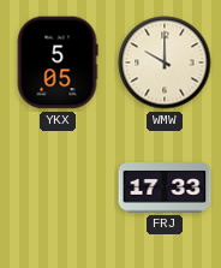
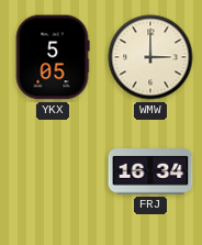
WMW: 10:00 -> 3:00 (150, 57)
FRJ: 17:33 -> 16:34 (150, 171)
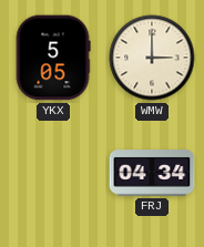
FRJ: 16:34 -> 04:34 (152, 173)
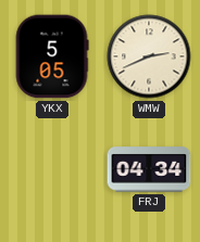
WMW: 3:00 -> 2:41 (149, 56)
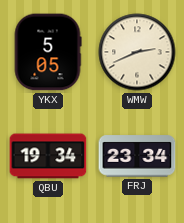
QBU: none -> 19:34 (48, 156)
FRJ: 04:34 -> 23:34 (137, 156)
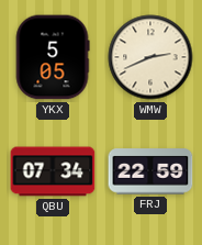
QBU: 19:34 -> 07:34 (53, 171)
FRJ: 23:34 -> 22:59 (150, 171)
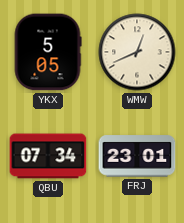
WMW: 2:41 -> 12:41 (137, 52)
FRJ: 22:59 -> 23:01 (137, 156)
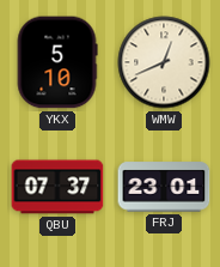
YKX: 5:05 -> 5:10 (57, 62)
QBU: 07:34 -> 07:37 (57, 187)
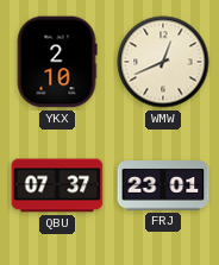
YKX: 5:10 -> 2:10 (57, 62)
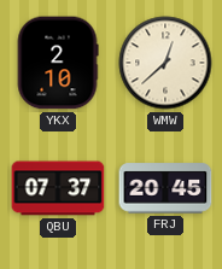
WMW: 12:41 -> 12:38 (165, 63)
FRJ: 23:01 -> 20:45 (165, 188)
